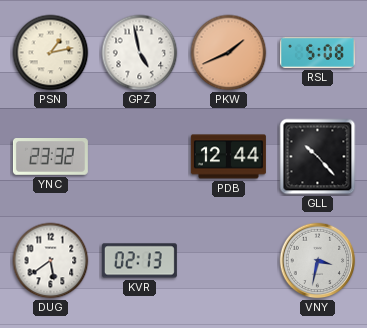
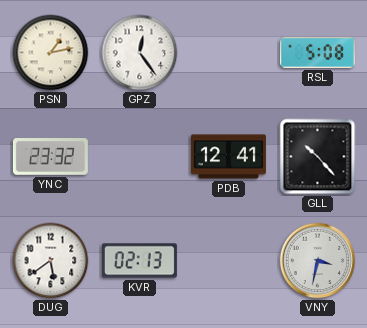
GPZ: 4:58 -> 12:24 (140, 53)
PKW: 1:41 -> none (229, 53)
PDB: 12:44 -> 12:41 (228, 157)
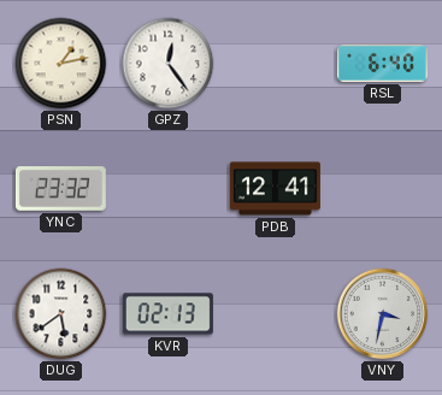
RSL: 5:08 -> 6:40 (382, 63)
GLL: 10:23 -> none (318, 157)
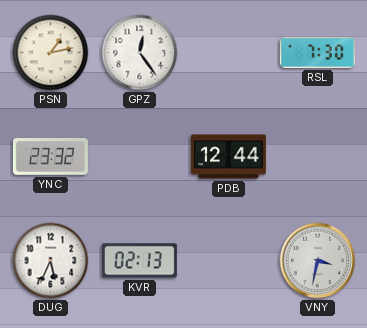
RSL: 6:40 -> 7:30 (317, 52)
PDB: 12:41 -> 12:44 (228, 157)
DUG: 5:39 -> 5:34 (51, 261)
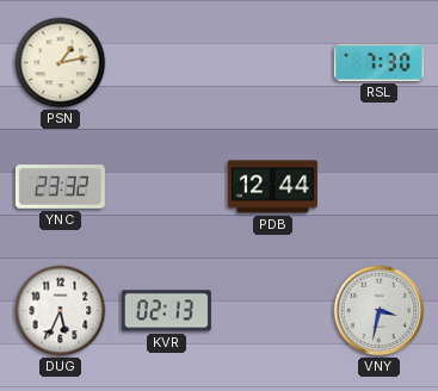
GPZ: 12:24 -> none (140, 53)
